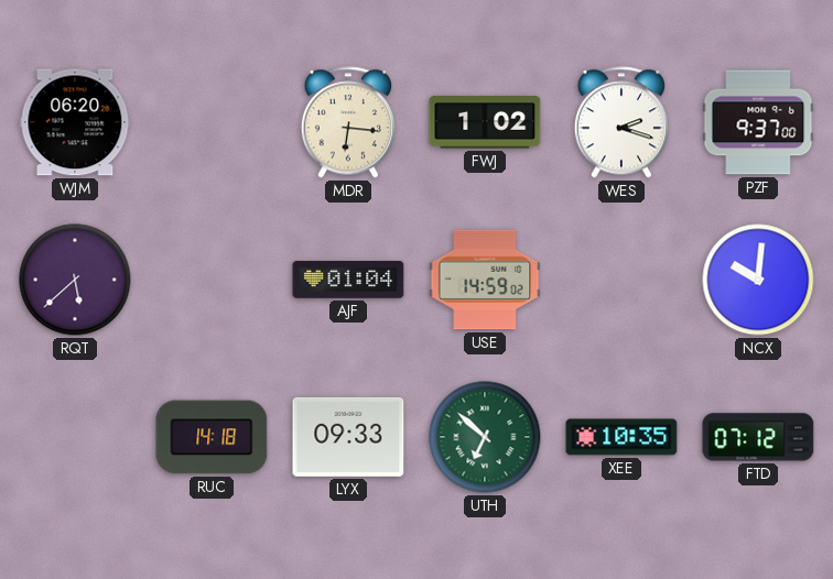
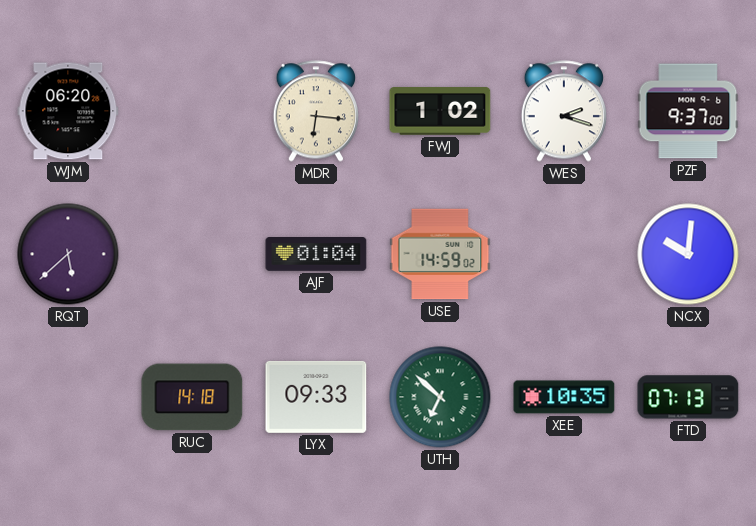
FTD: 07:12 -> 07:13 (688, 397)
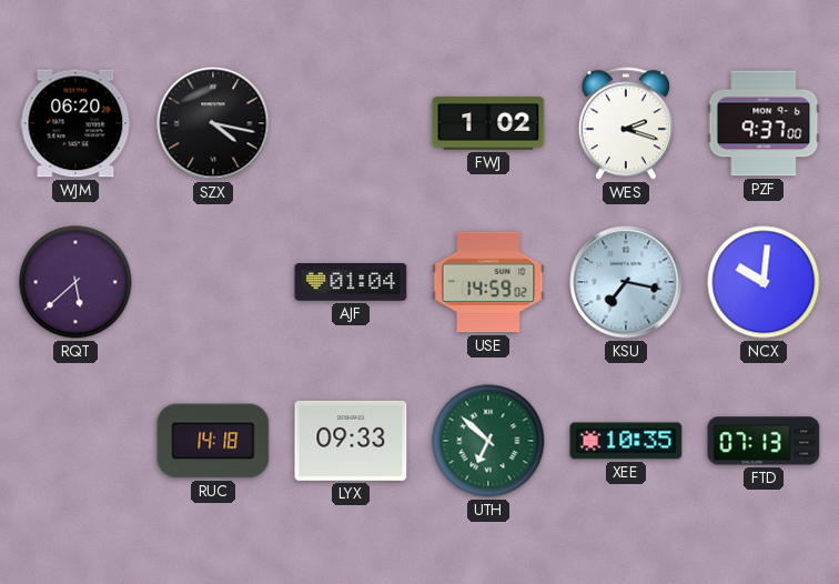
SZX: none -> 4:17 (213, 123)
MDR: 6:16 -> none (316, 111)
KSU: none -> 7:17 (626, 282)
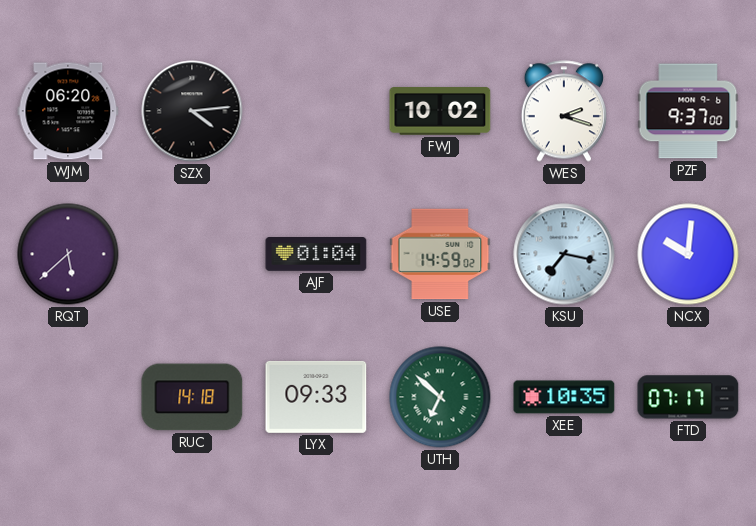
SZX: 4:17 -> 4:14 (192, 111)
FWJ: 1:02 -> 10:02 (440, 111)
FTD: 07:13 -> 07:17 (688, 397)
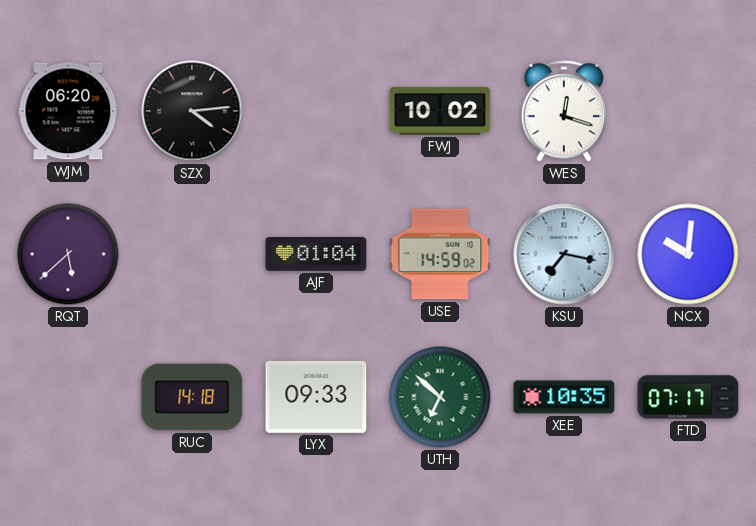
WES: 2:18 -> 12:18 (564, 111)
PZF: 9:37 -> none (688, 111)
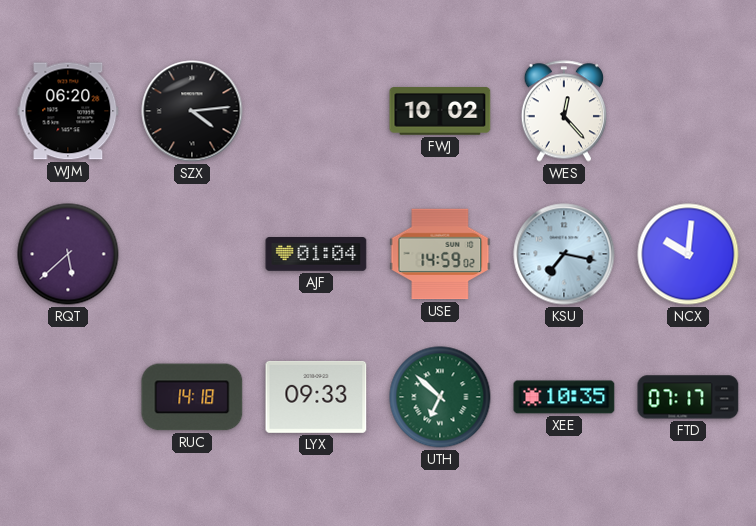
WES: 12:18 -> 12:23 (564, 111)
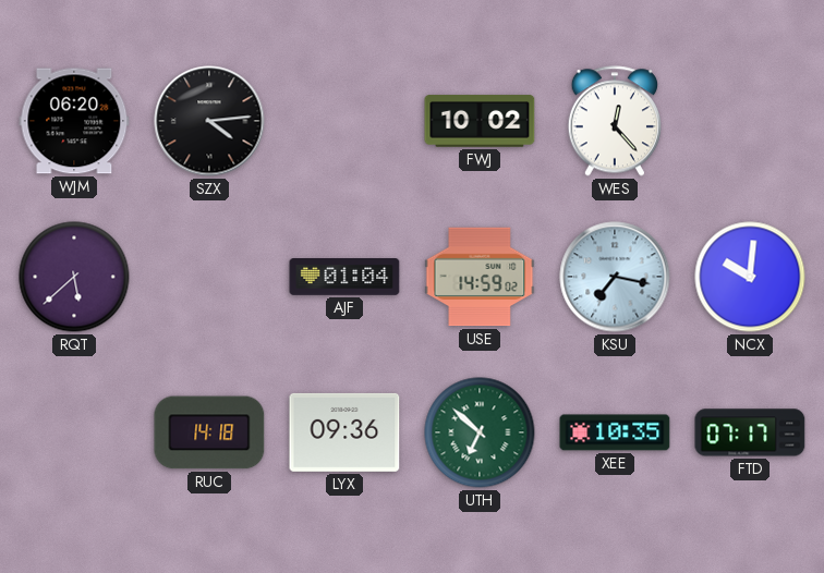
LYX: 09:33 -> 09:36 (344, 432)
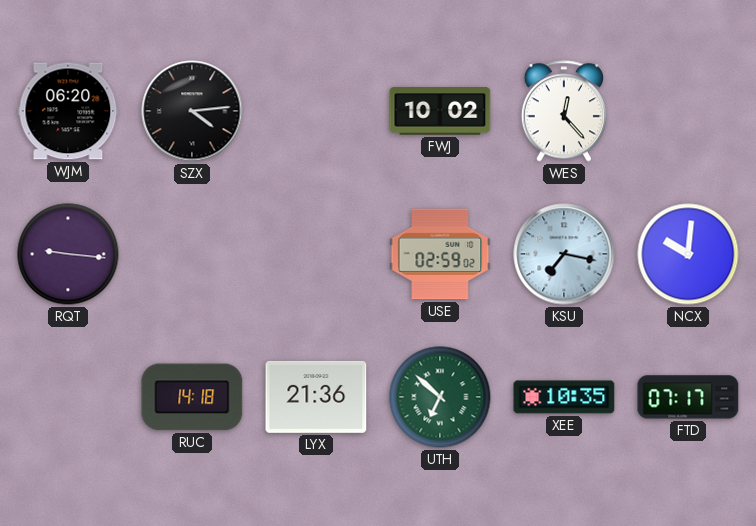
RQT: 5:38 -> 9:16 (68, 254)
AJF: 01:04 -> none (344, 278)
USE: 14:59 -> 02:59 (440, 254)
LYX: 09:36 -> 21:36 (316, 397)
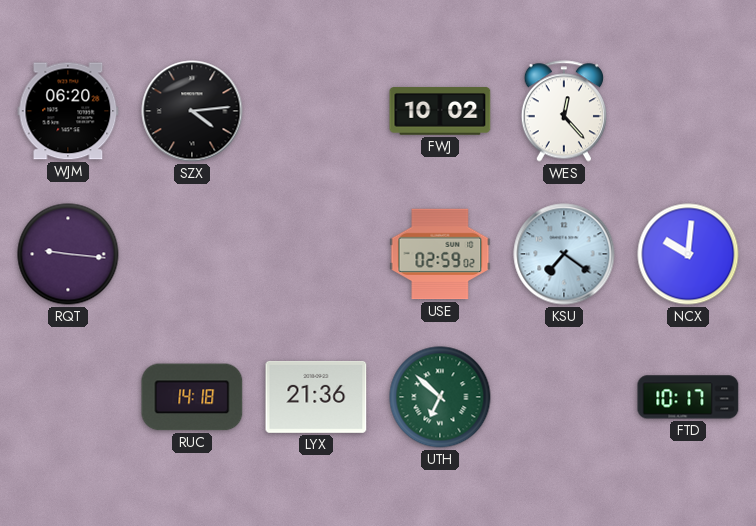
KSU: 7:17 -> 7:21 (564, 254)
XEE: 10:35 -> none (564, 397)
FTD: 07:17 -> 10:17 (688, 397)
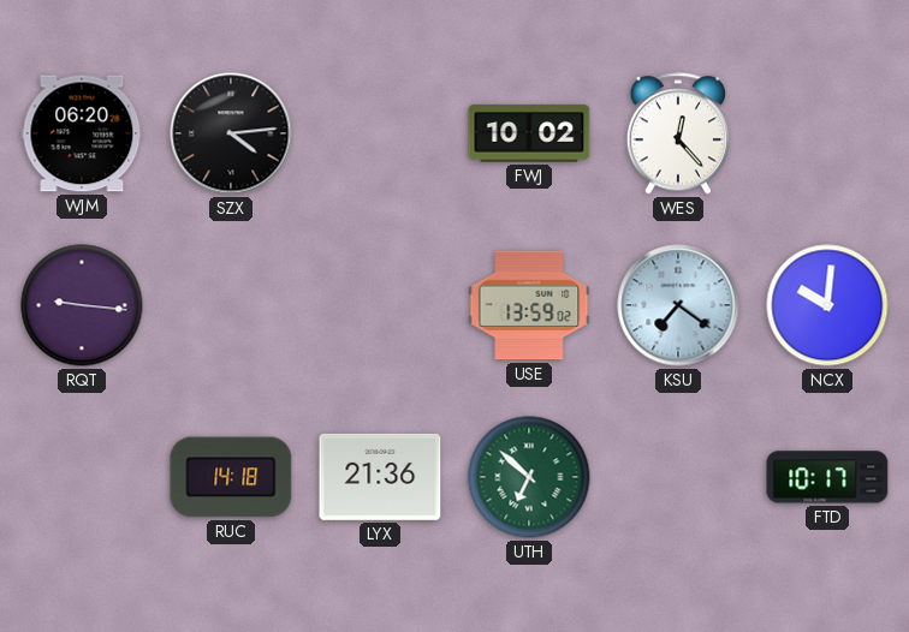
USE: 02:59 -> 13:59 (529, 305)
